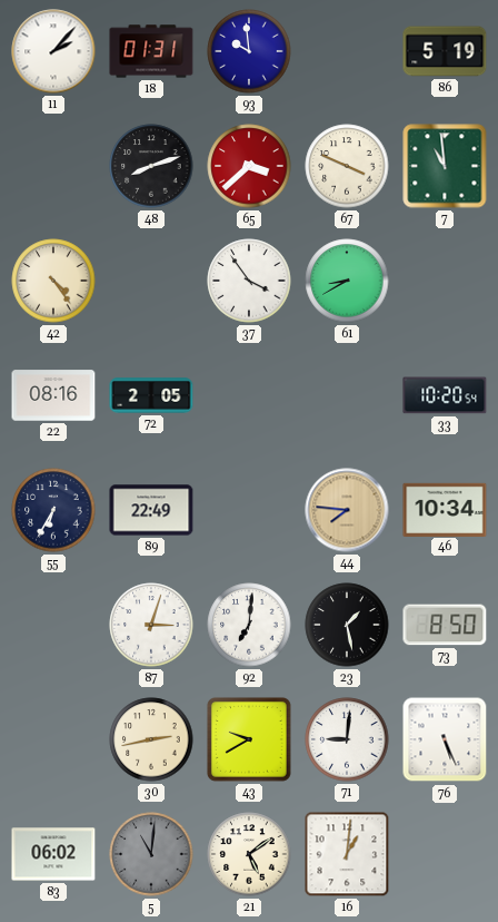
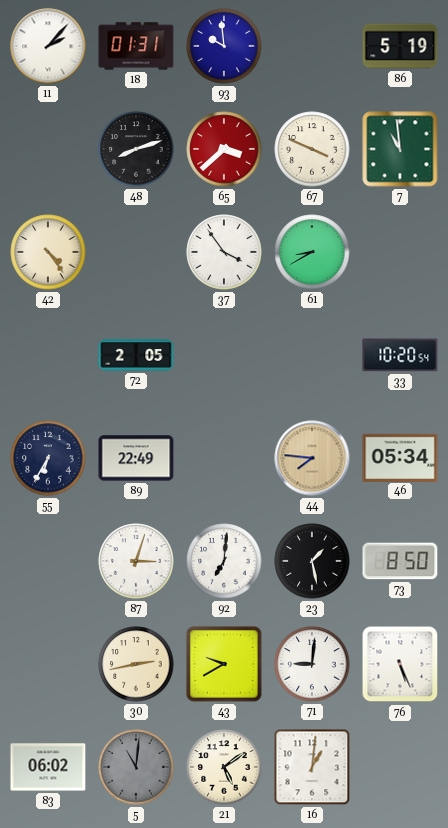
22: 08:16 -> none (53, 395)
46: 10:34 -> 05:34 (400, 457)
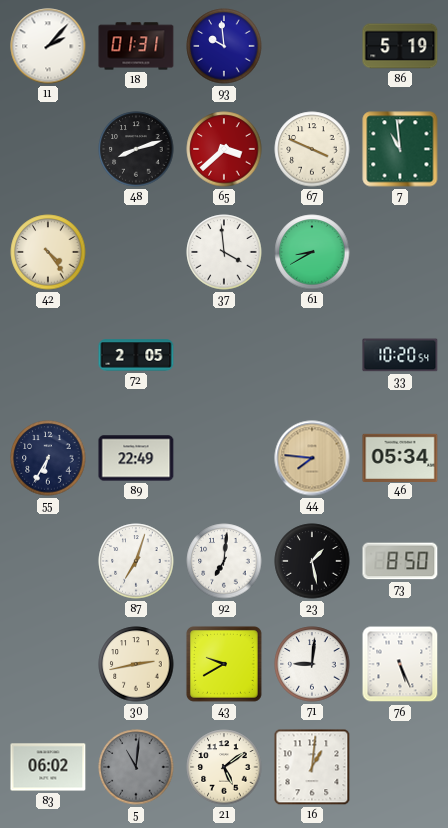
37: 3:54 -> 3:59 (224, 252)
87: 3:03 -> 7:03 (136, 561)
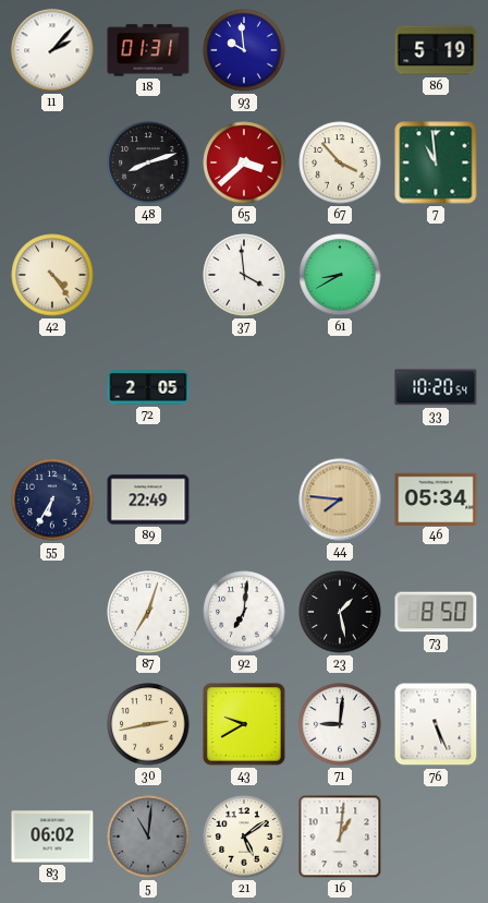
67: 3:49 -> 3:53 (340, 162)
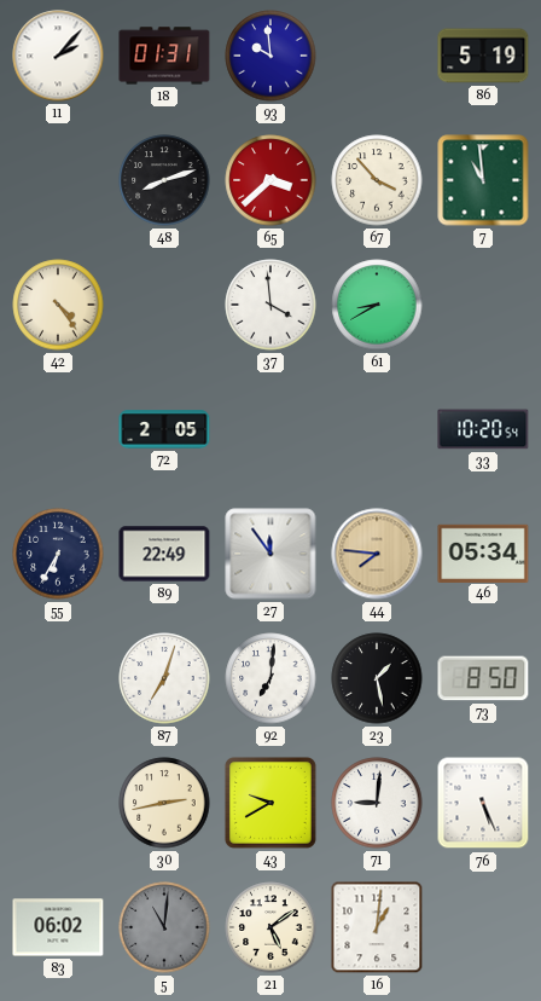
27: none -> 11:54 (270, 554)
